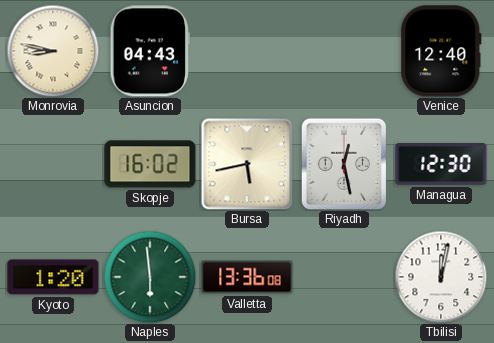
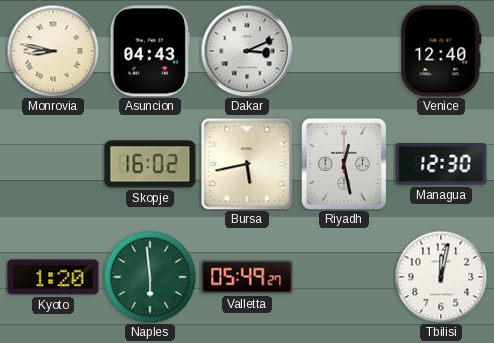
Dakar: none -> 3:11 (247, 51)
Valletta: 13:36 -> 05:49 (247, 277)
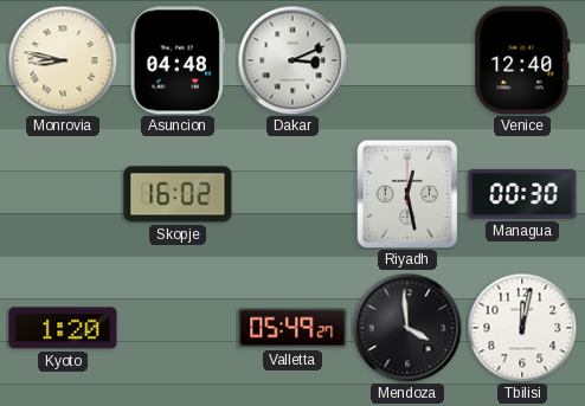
Asuncion: 04:43 -> 04:48 (178, 60)
Bursa: 5:43 -> none (247, 164)
Managua: 12:30 -> 00:30 (522, 194)
Naples: 5:59 -> none (150, 277)
Mendoza: none -> 3:59 (407, 328)
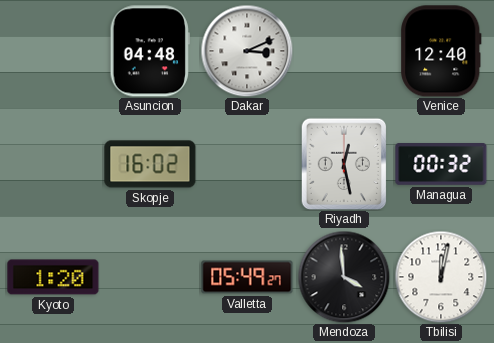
Monrovia: 8:47 -> none (63, 60)
Managua: 00:30 -> 00:32 (441, 164)
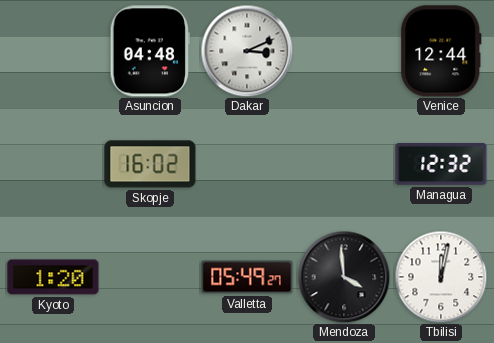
Venice: 12:40 -> 12:44 (441, 51)
Riyadh: 12:28 -> none (344, 164)
Managua: 00:32 -> 12:32 (441, 164)
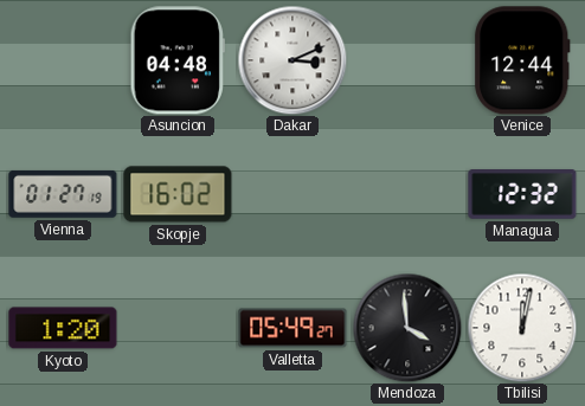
Vienna: none -> 01:27 (63, 194)
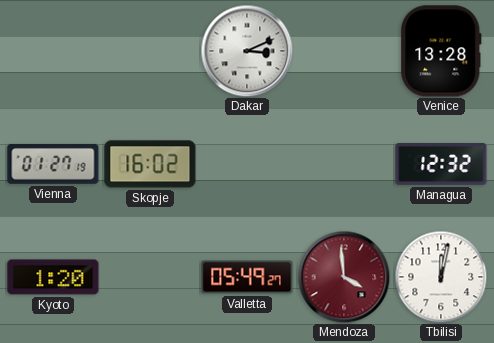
Asuncion: 04:48 -> none (178, 60)
Venice: 12:44 -> 13:28 (441, 51)
Mendoza dial: black -> burgundy (344, 277)
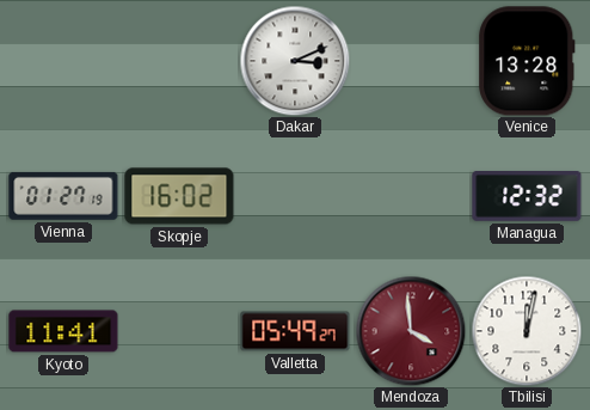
Kyoto: 1:20 -> 11:41 (63, 331)
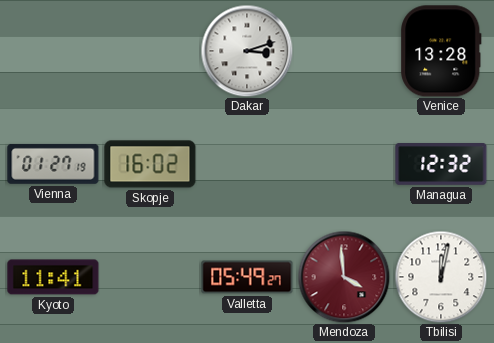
Dakar: 3:11 -> 3:12 (247, 51)
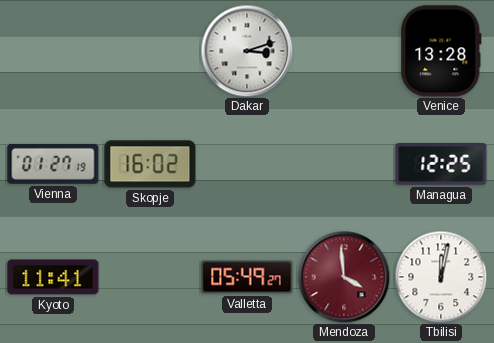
Managua: 12:32 -> 12:25 (441, 164)
